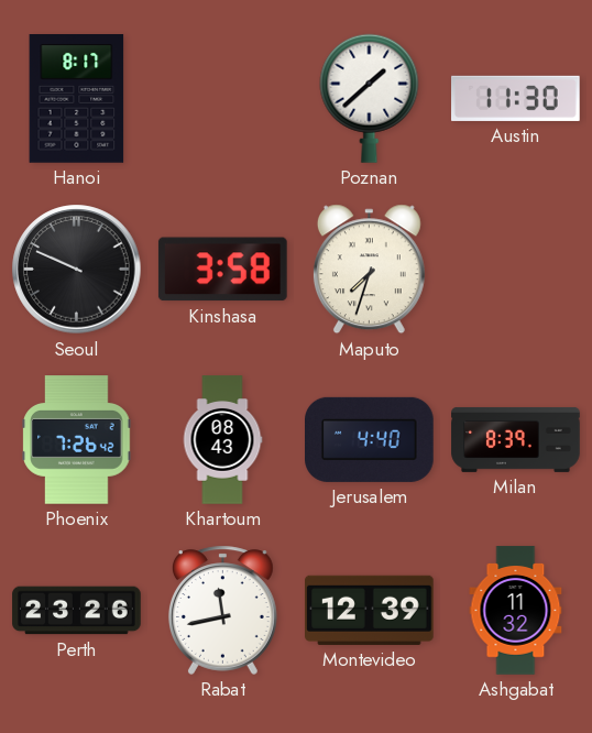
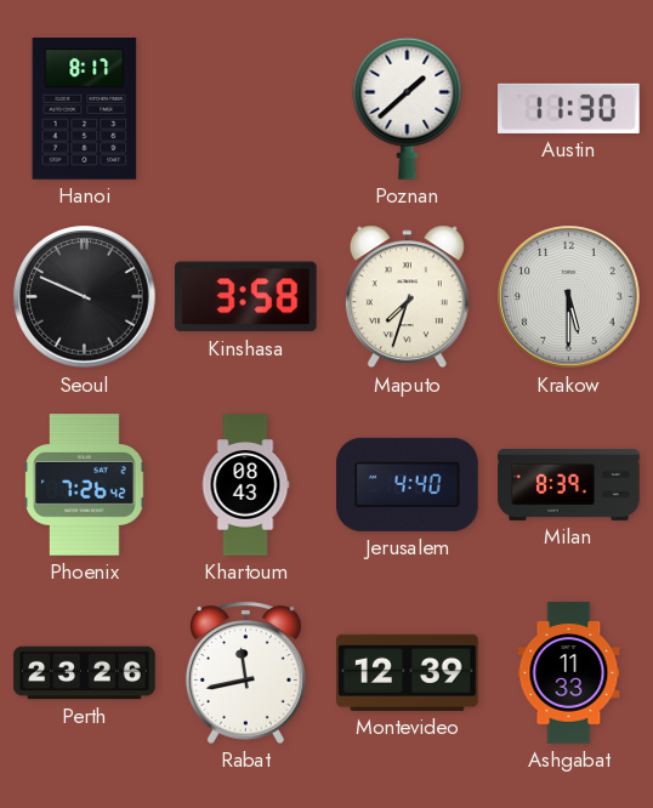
Krakow: none -> 5:30 (569, 297)
Ashgabat: 11:32 -> 11:33 (569, 673)
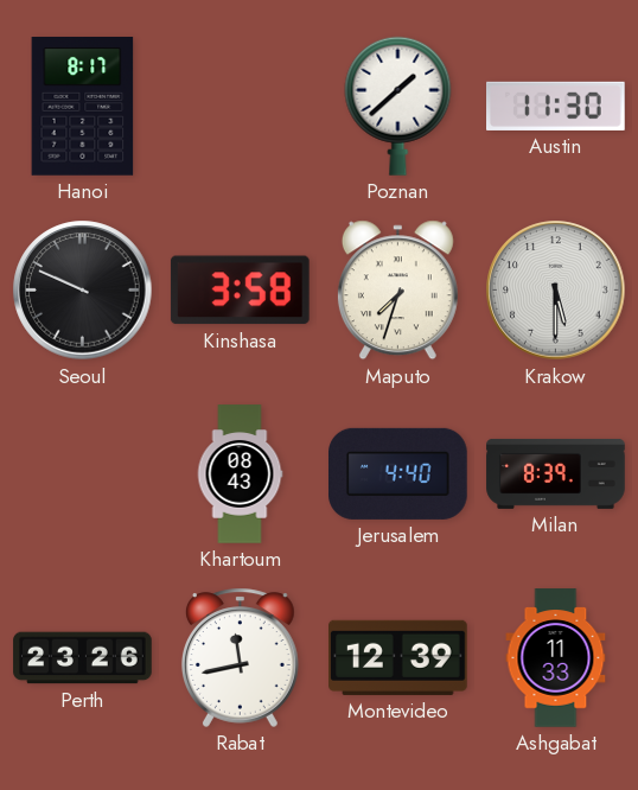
Phoenix: 7:26 -> none (85, 485)
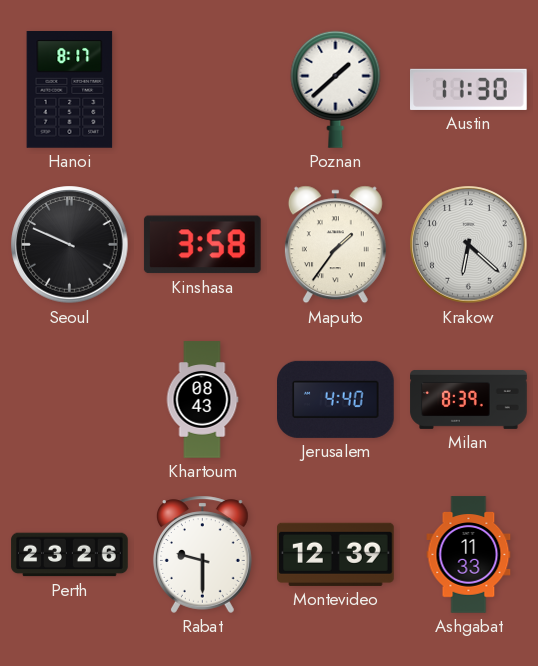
Maputo: 7:33 -> 1:36 (335, 245)
Krakow: 5:30 -> 6:22 (469, 245)
Rabat: 11:43 -> 9:30 (202, 554)
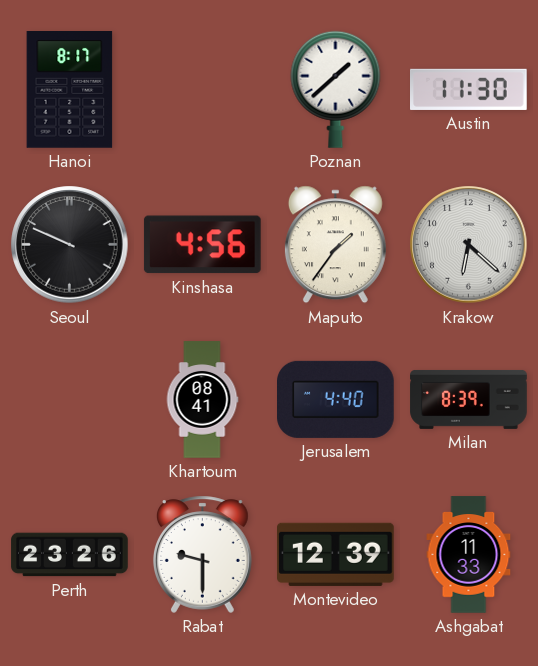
Kinshasa: 3:58 -> 4:56 (202, 245)
Khartoum: 08:43 -> 08:41 (202, 400)
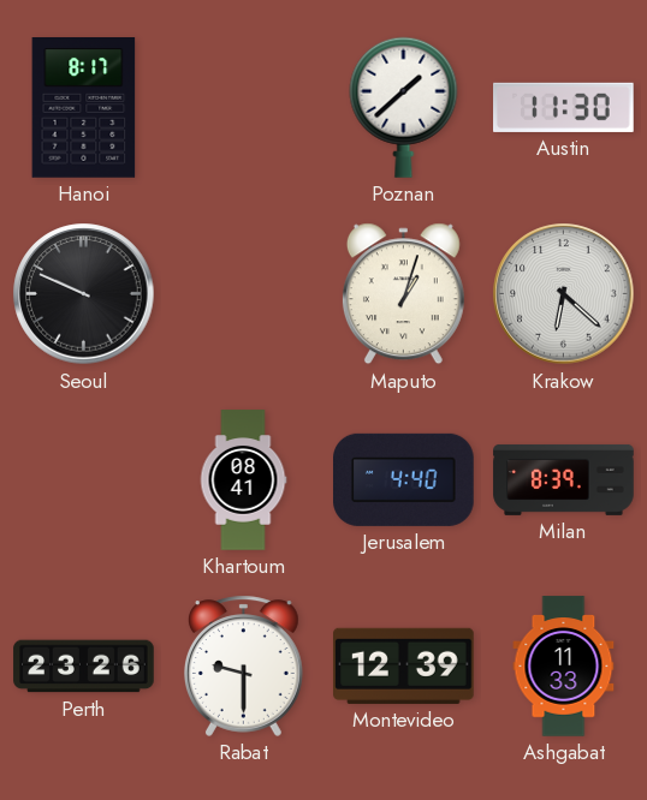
Kinshasa: 4:56 -> none (202, 245)
Maputo: 1:36 -> 1:03 (403, 294)
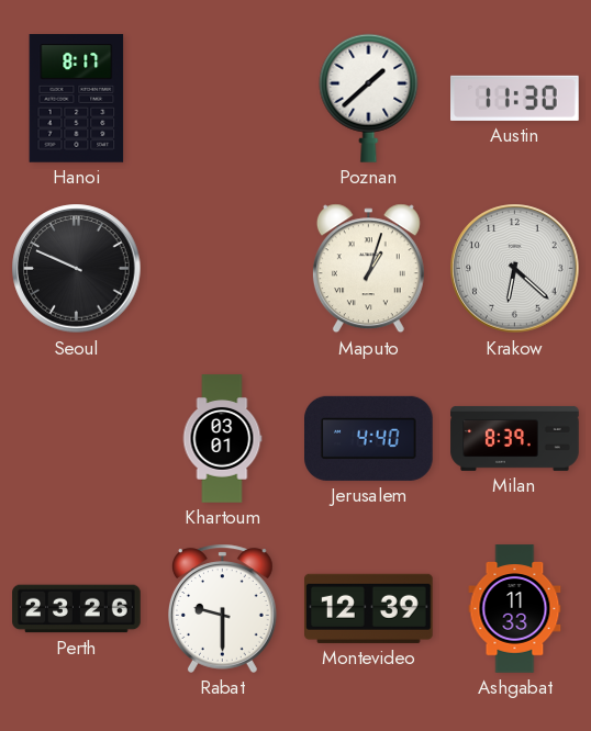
Khartoum: 08:41 -> 03:01 (222, 439)
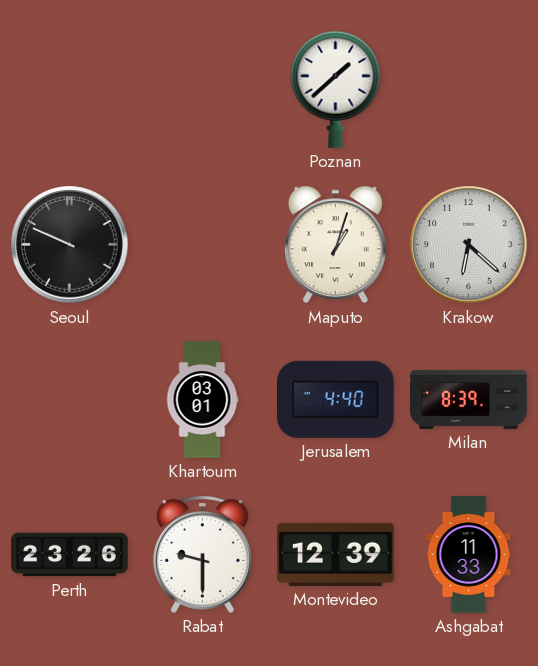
Hanoi: 8:17 -> none (77, 99)
Austin: 11:30 -> none (515, 98)
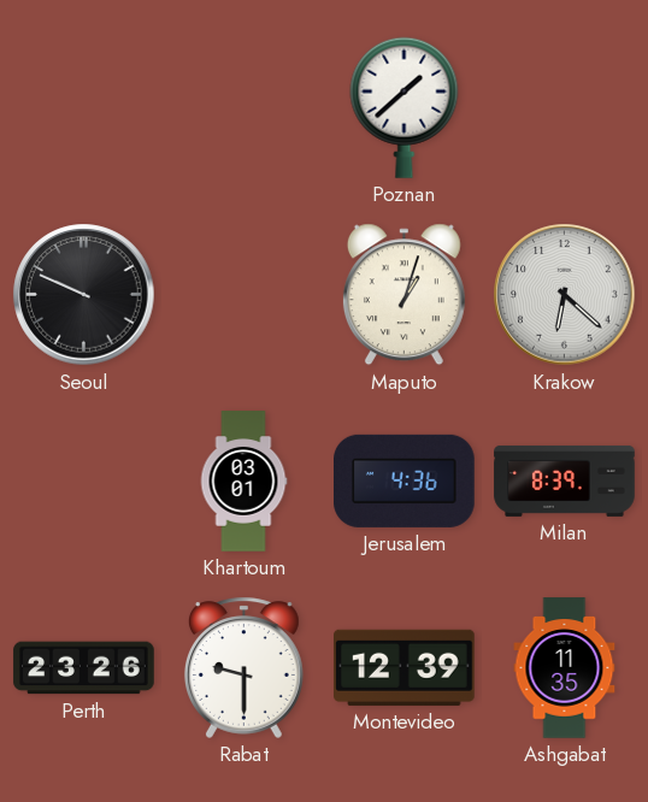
Jerusalem: 4:40 -> 4:36 (405, 480)
Ashgabat: 11:33 -> 11:35 (565, 668)
